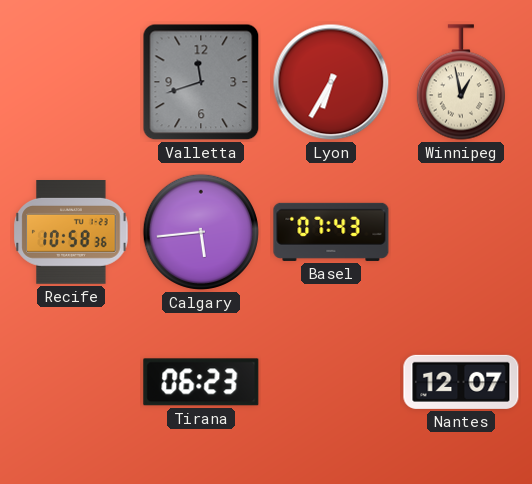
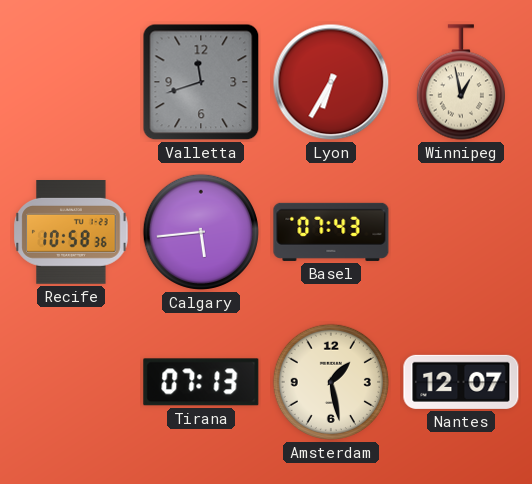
Tirana: 06:23 -> 07:13 (201, 382)
Amsterdam: none -> 1:28 (330, 382)
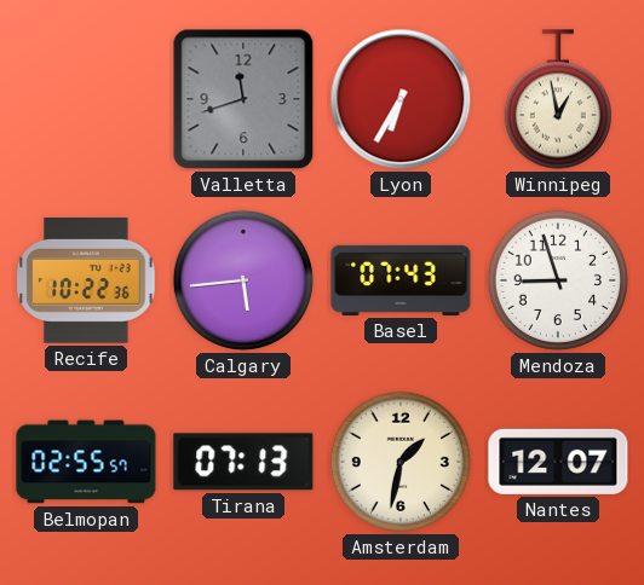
Recife: 10:58 -> 10:22 (86, 282)
Mendoza: none -> 8:57 (557, 280)
Belmopan: none -> 02:55 (86, 462)
Amsterdam: 1:28 -> 1:32 (399, 462)
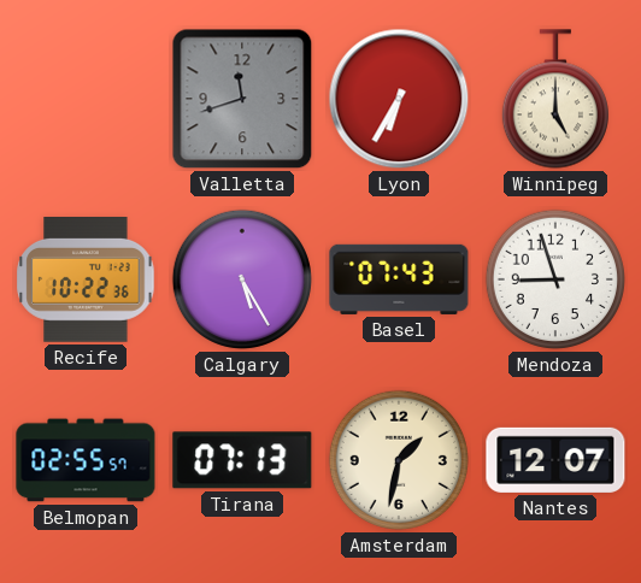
Winnipeg: 12:58 -> 5:00 (555, 99)
Calgary: 5:44 -> 5:25 (241, 279)
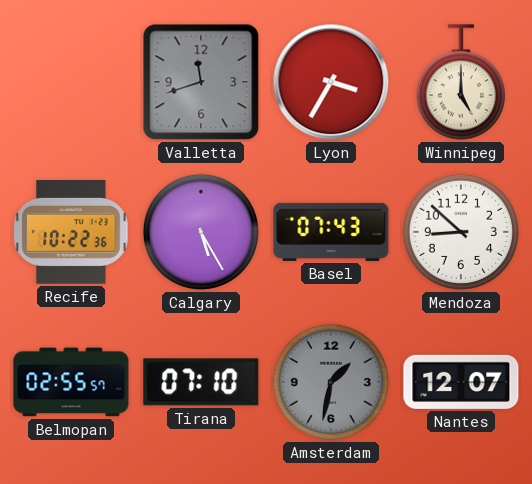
Lyon: 6:35 -> 3:35 (331, 82)
Mendoza: 8:57 -> 8:52 (460, 232)
Tirana: 07:13 -> 07:10 (201, 382)
Amsterdam dial: cream -> grey (330, 382)
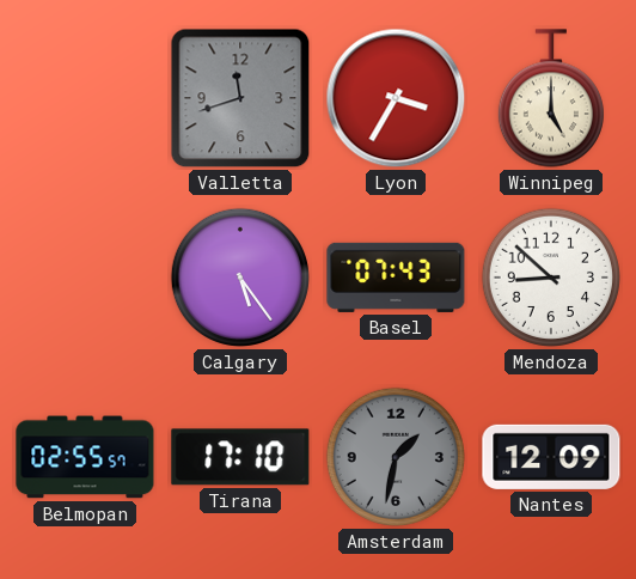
Recife: 10:22 -> none (71, 233)
Calgary: 5:25 -> 5:24 (239, 278)
Tirana: 07:10 -> 17:10 (240, 457)
Nantes: 12:07 -> 12:09 (551, 457)
